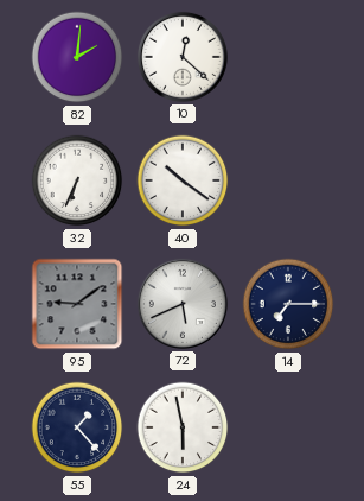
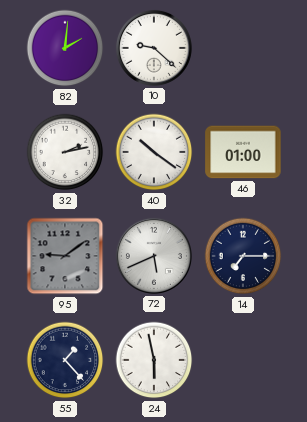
10: 12:22 -> 9:22 (154, 48)
32: 6:34 -> 2:13 (65, 152)
46: none -> 01:00 (243, 152)
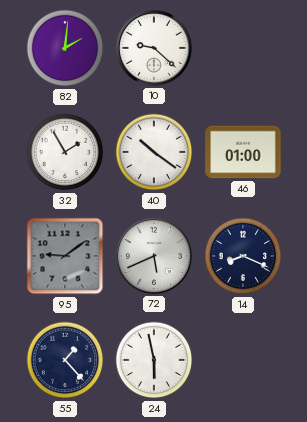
32: 2:13 -> 1:55 (65, 152)
14: 7:15 -> 8:19 (243, 256)
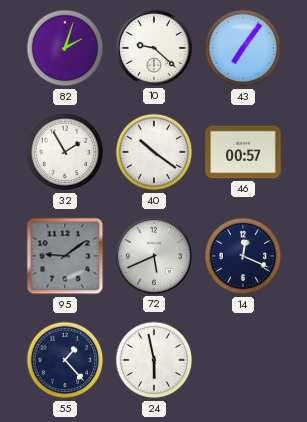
82: 2:01 -> 2:03 (65, 48)
43: none -> 7:06 (243, 48)
46: 01:00 -> 00:57 (243, 152)
14: 8:19 -> 12:19 (243, 256)
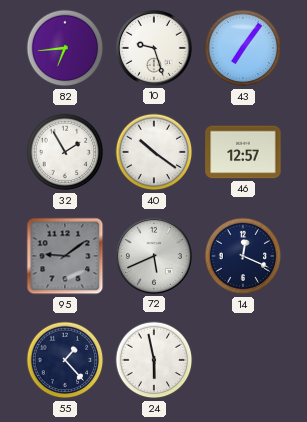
82: 2:03 -> 6:44 (65, 48)
10: 9:22 -> 9:27 (154, 48)
46: 00:57 -> 12:57 (243, 152)
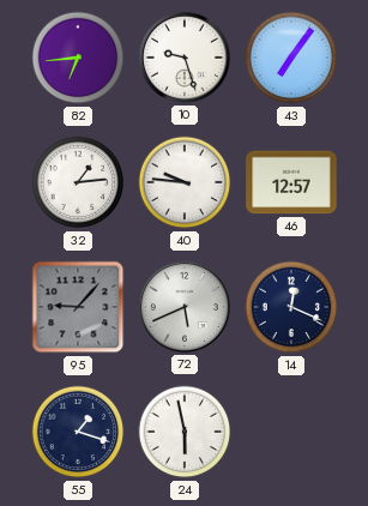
32: 1:55 -> 1:14 (78, 182)
40: 10:21 -> 9:46 (185, 182)
95: 9:09 -> 9:07 (78, 307)
55: 1:23 -> 1:18 (78, 432)
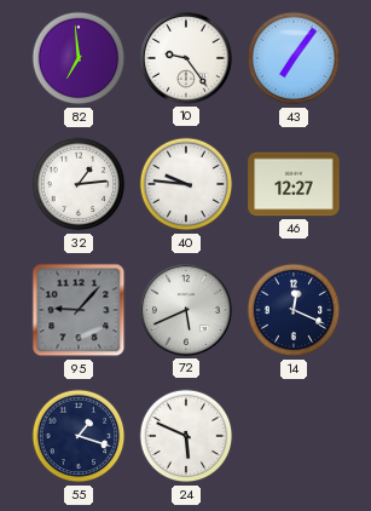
82: 6:44 -> 6:59 (79, 58)
10: 9:27 -> 9:24 (186, 58)
46: 12:57 -> 12:27 (294, 184)
24: 5:58 -> 5:49 (186, 436)
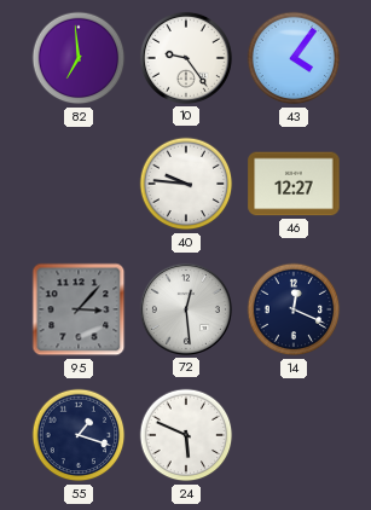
43: 7:06 -> 4:06 (294, 58)
32: 1:14 -> none (79, 184)
95: 9:07 -> 3:07 (79, 309)
72: 5:41 -> 12:29 (186, 309)
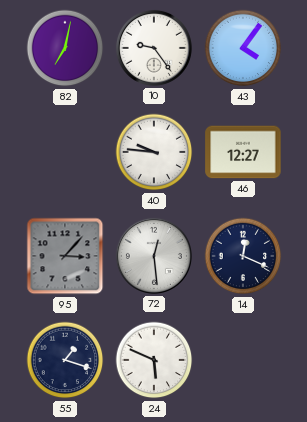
82: 6:59 -> 7:02 (65, 48)
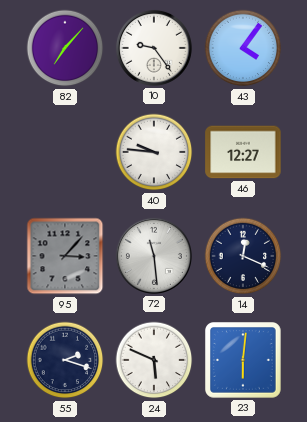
82: 7:02 -> 7:07 (65, 48)
72: 12:29 -> 11:29 (154, 256)
55: 1:18 -> 2:18 (65, 360)
23: none -> 6:01 (244, 361)
